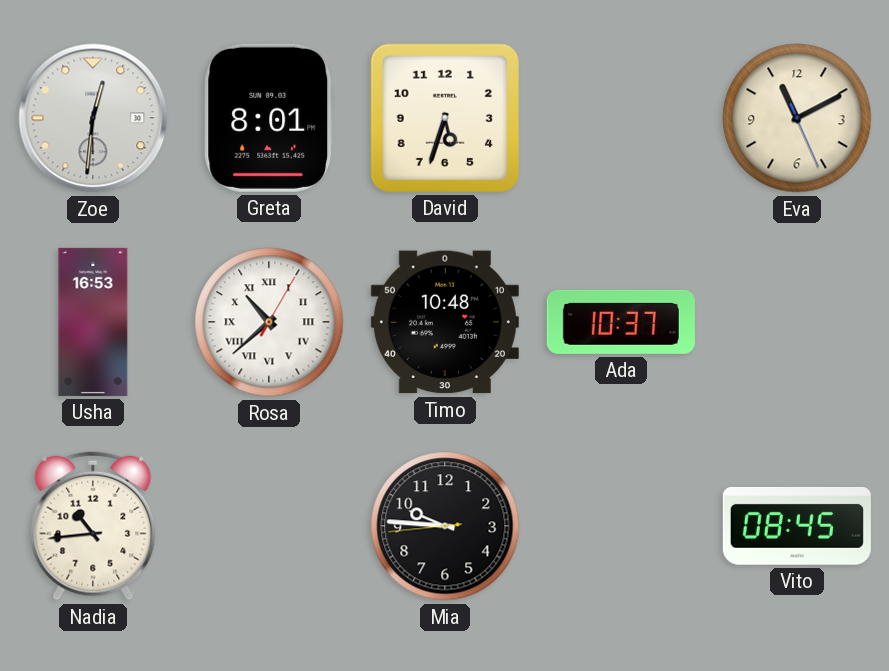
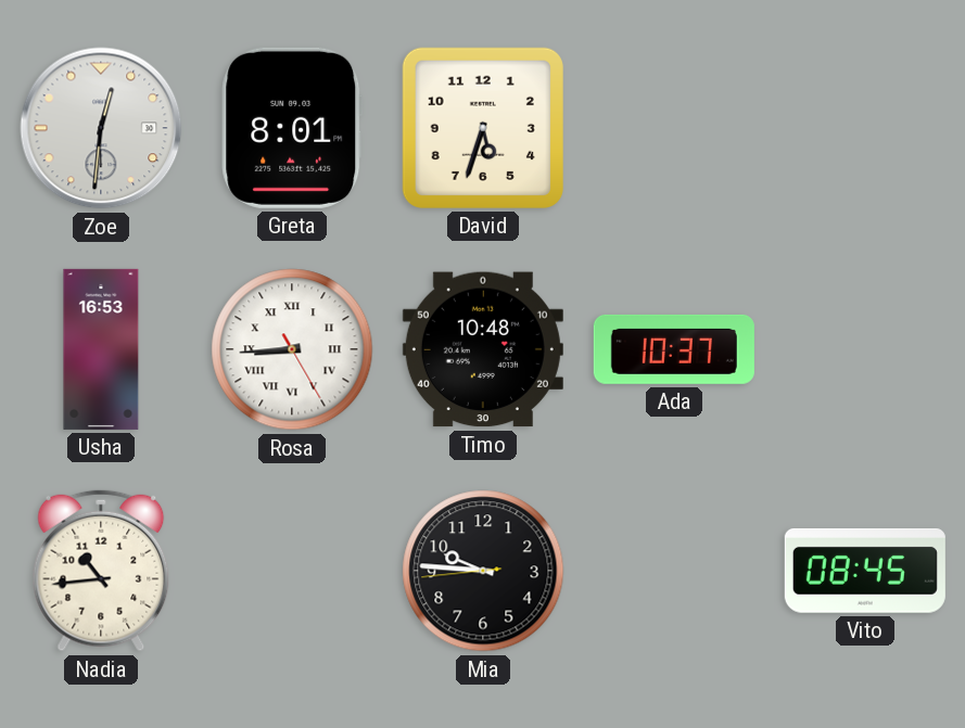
Eva: 11:10 -> none (797, 118)
Rosa: 10:38 -> 8:44 (292, 349)
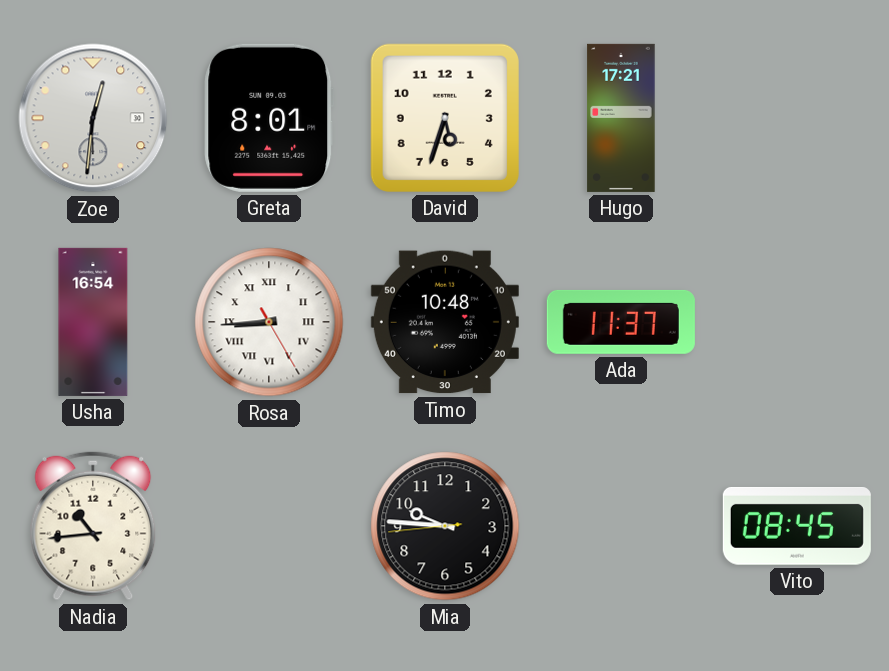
Hugo: none -> 17:21 (621, 118)
Usha: 16:53 -> 16:54 (93, 322)
Ada: 10:37 -> 11:37 (621, 322)
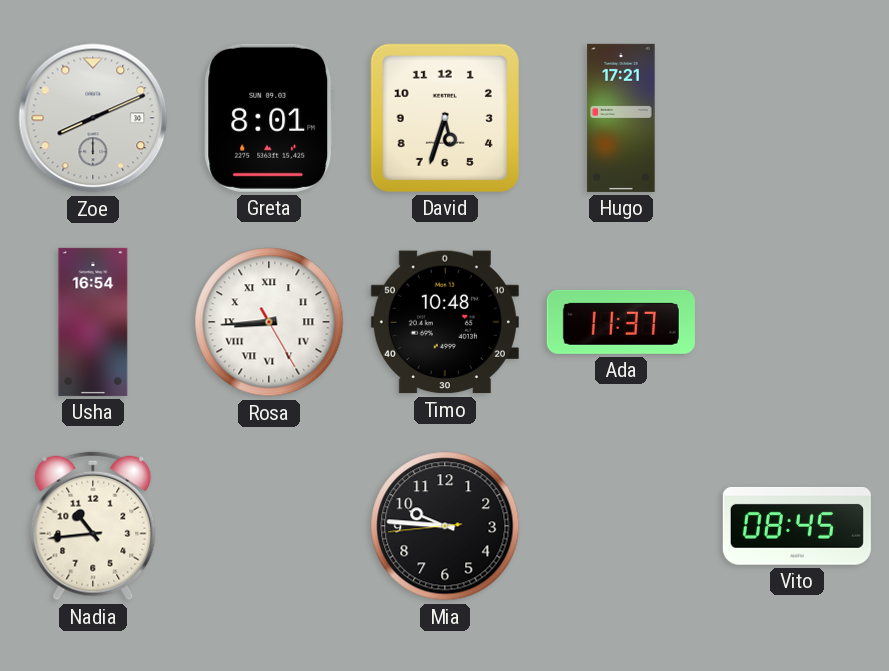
Zoe: 12:31 -> 8:11 (93, 118)
